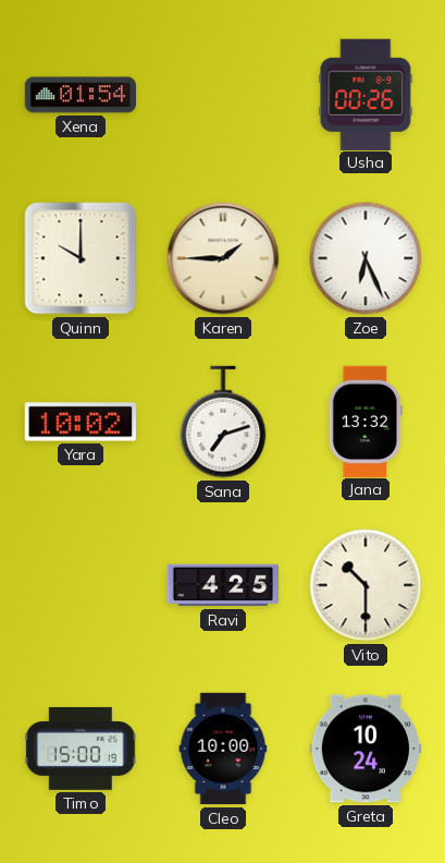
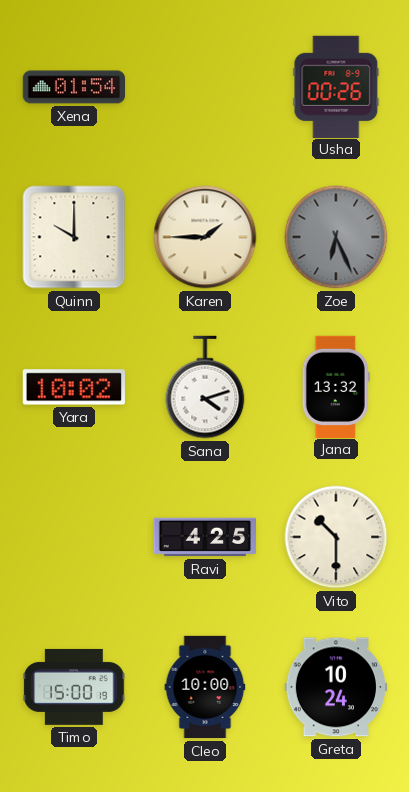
Zoe dial: white -> grey (336, 237)
Sana: 7:12 -> 4:12 (205, 387)
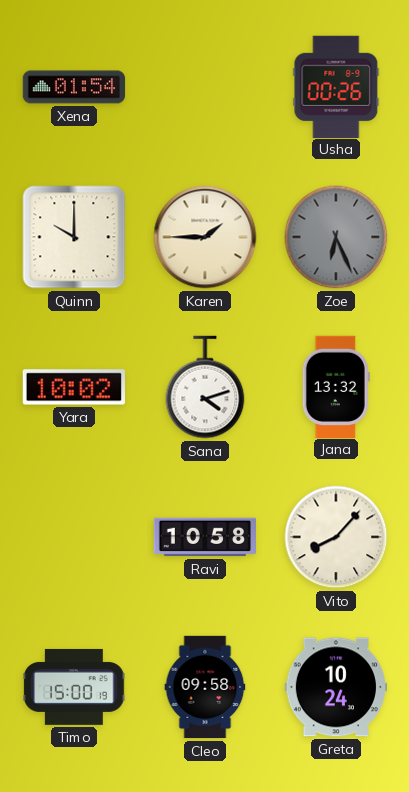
Ravi: 4:25 -> 10:58 (204, 537)
Vito: 10:30 -> 8:07 (336, 537)
Cleo: 10:00 -> 09:58 (205, 687)
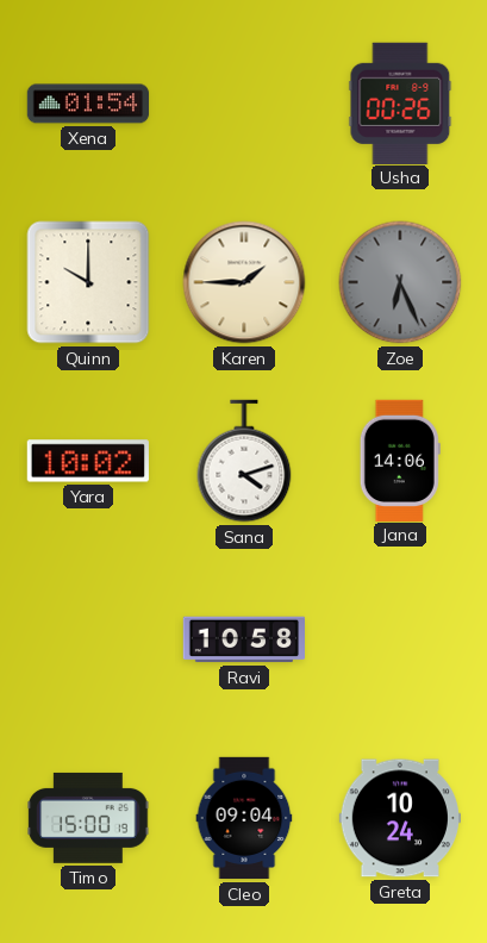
Jana: 13:32 -> 14:06 (400, 460)
Vito: 8:07 -> none (336, 537)
Cleo: 09:58 -> 09:04 (244, 818)
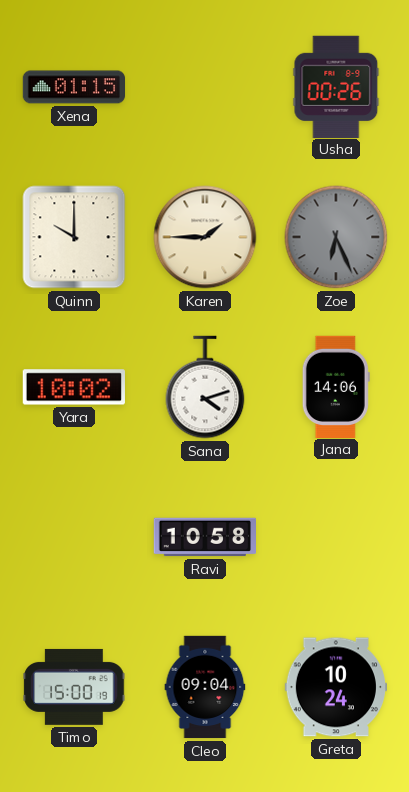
Xena: 01:54 -> 01:15 (74, 87)
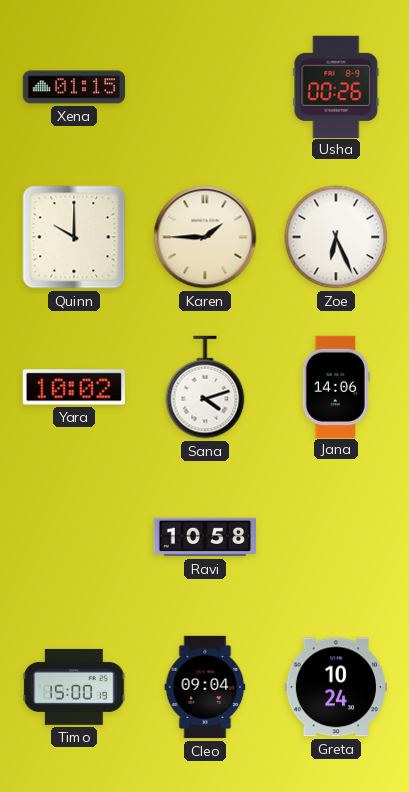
Zoe dial: grey -> white (336, 237)
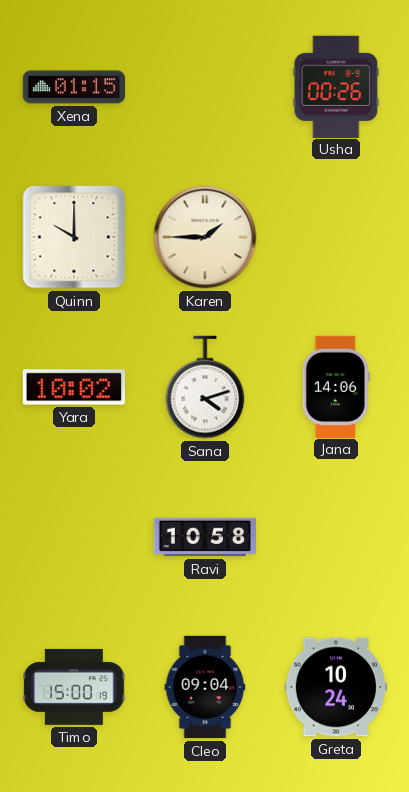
Zoe: 6:26 -> none (336, 237)
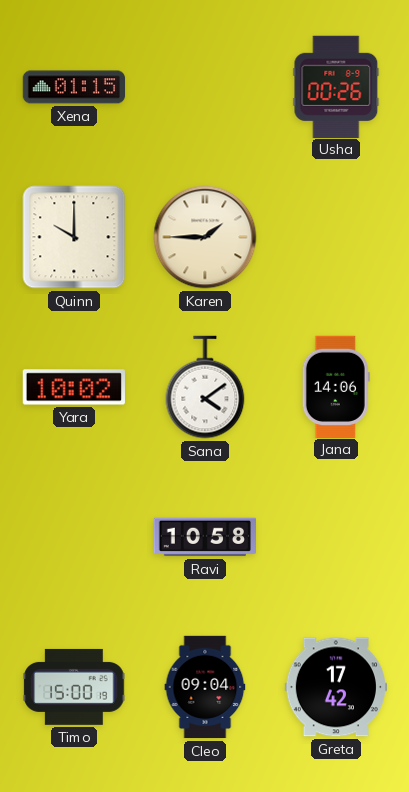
Sana: 4:12 -> 4:09 (205, 387)
Greta: 10:24 -> 17:42 (335, 687)
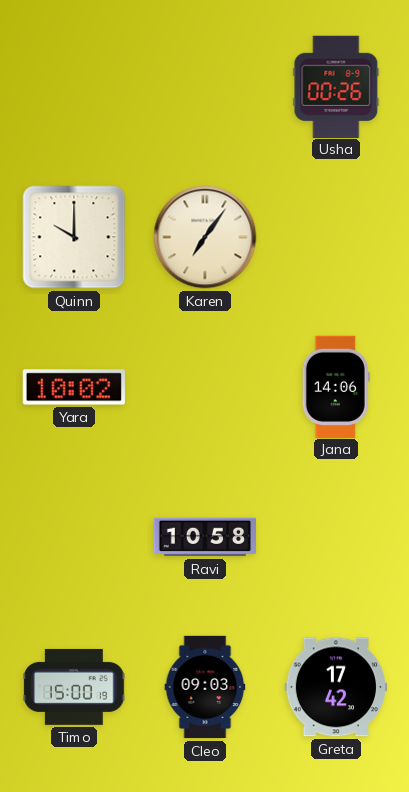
Xena: 01:15 -> none (74, 87)
Karen: 1:45 -> 7:06 (205, 237)
Sana: 4:09 -> none (205, 387)
Cleo: 09:04 -> 09:03 (205, 687)
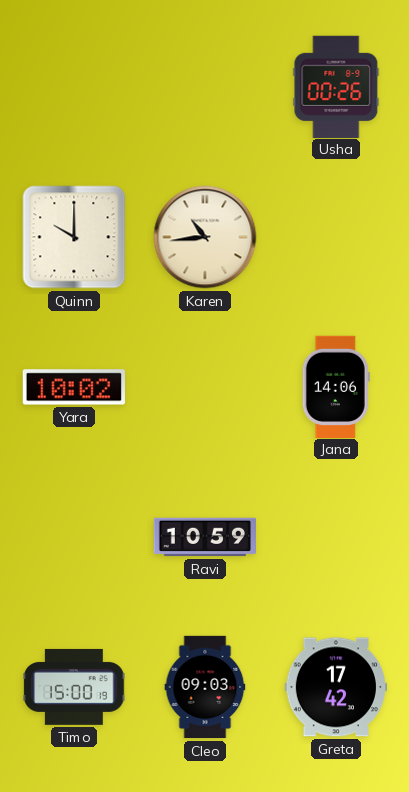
Karen: 7:06 -> 10:44 (205, 237)
Ravi: 10:58 -> 10:59 (204, 537)
